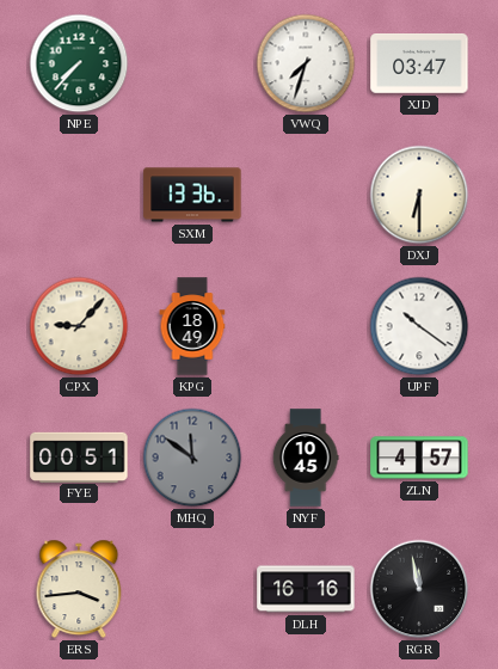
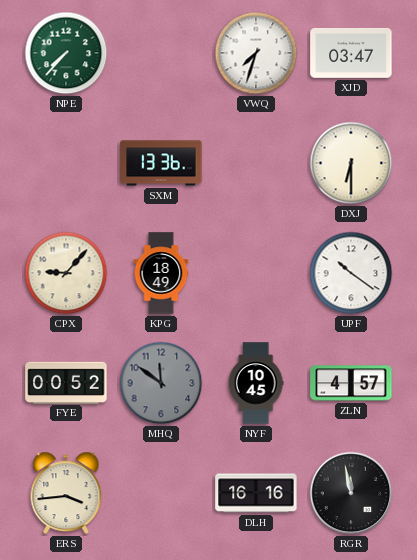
FYE: 00:51 -> 00:52 (66, 382)
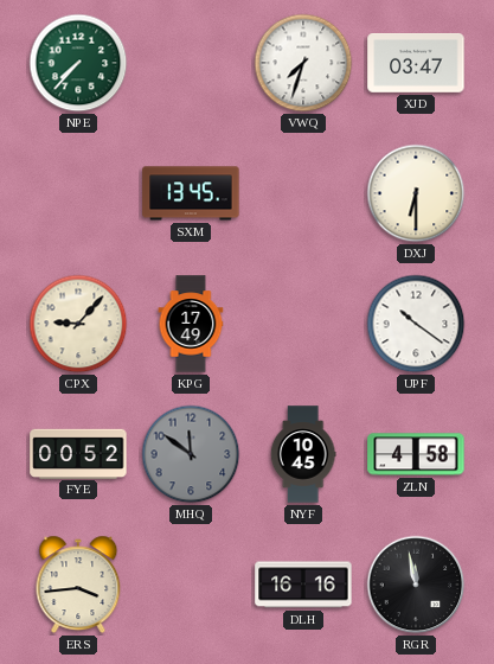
SXM: 13:36 -> 13:45 (191, 193)
KPG: 18:49 -> 17:49 (191, 324)
ZLN: 4:57 -> 4:58 (416, 454)
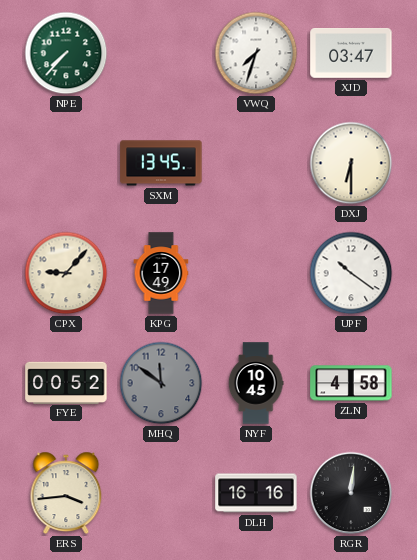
RGR: 11:58 -> 12:01 (351, 493)
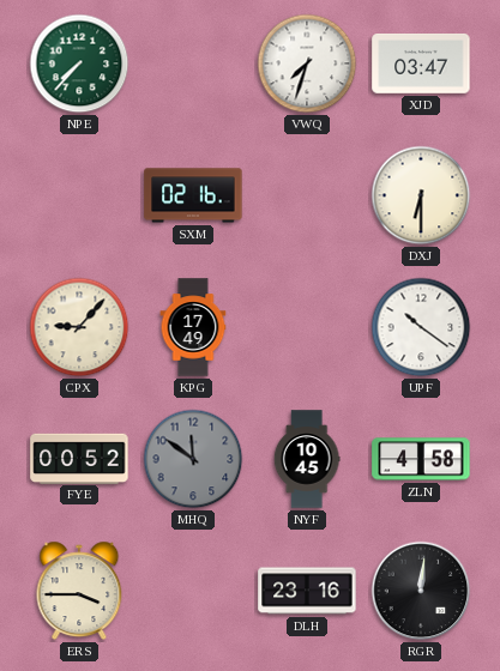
SXM: 13:45 -> 02:16 (193, 195)
ERS: 3:44 -> 3:45 (79, 591)
DLH: 16:16 -> 23:16 (307, 591)
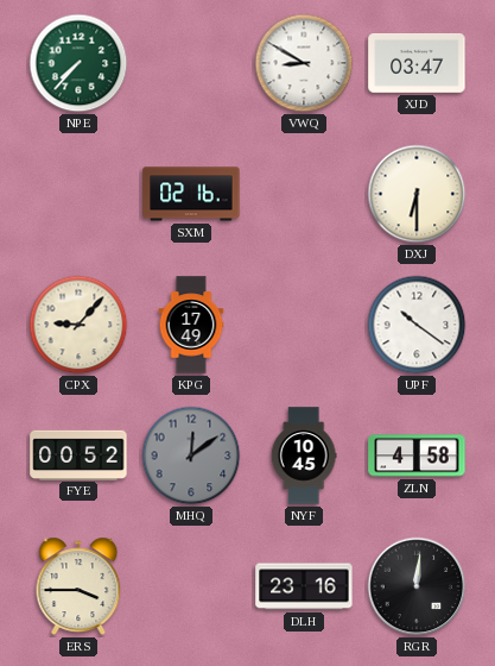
VWQ: 7:33 -> 8:50 (304, 63)
MHQ: 11:51 -> 12:09 (191, 455)
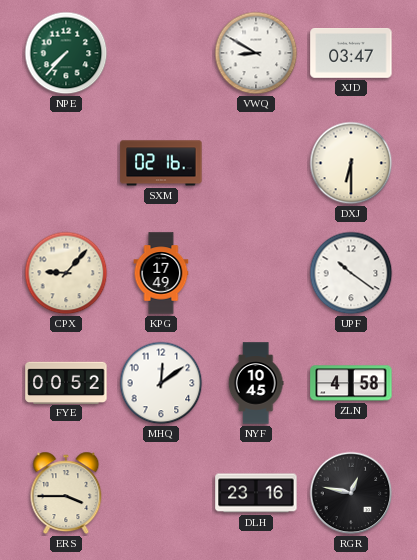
MHQ dial: grey -> white (161, 383)
RGR: 12:01 -> 12:47 (351, 493)
